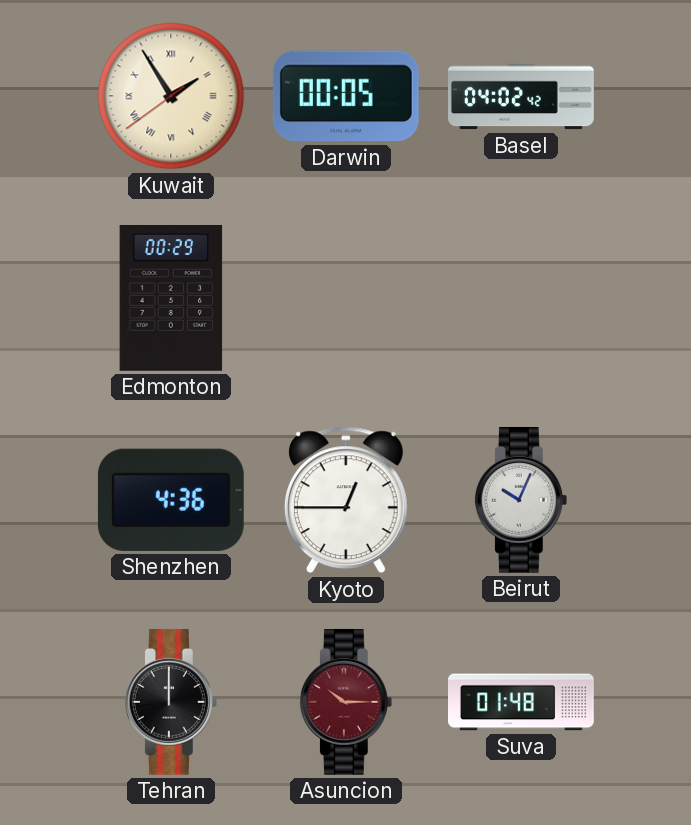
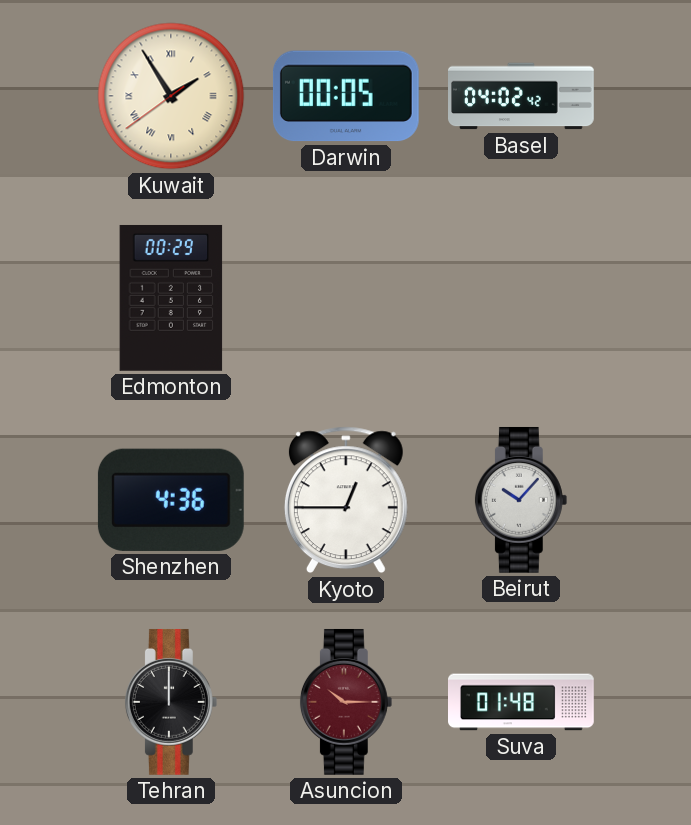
Beirut: 10:04 -> 10:07 (521, 500)
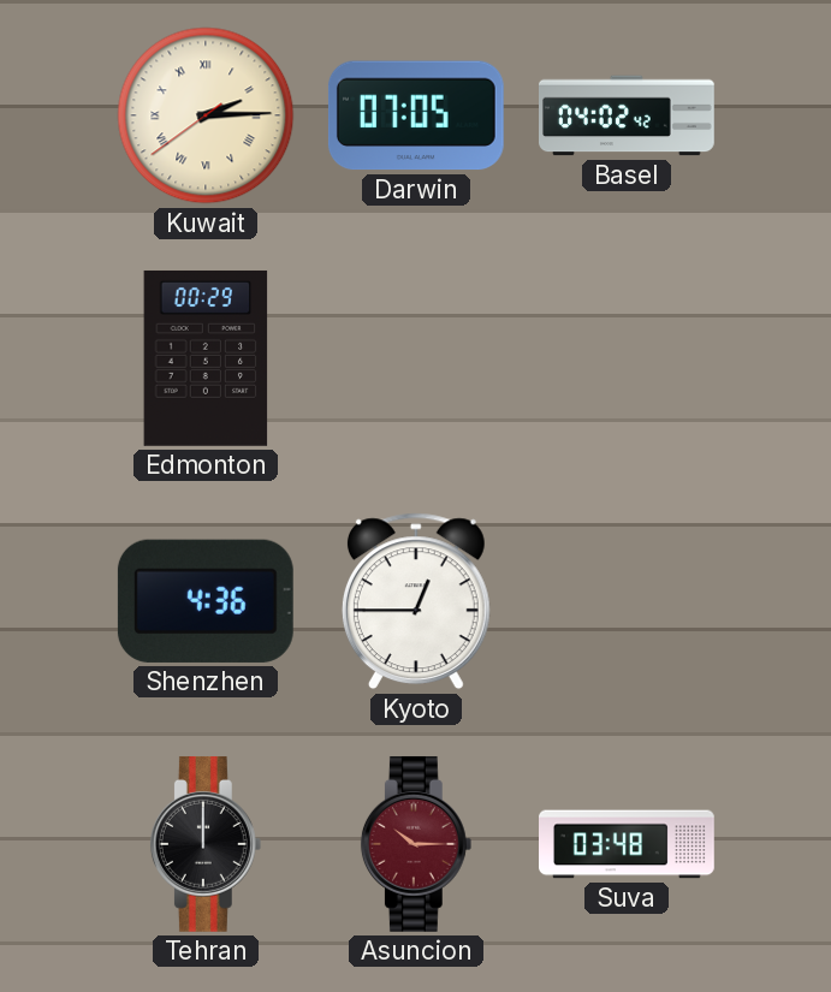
Kuwait: 1:54 -> 2:14 (206, 115)
Darwin: 00:05 -> 07:05 (416, 115)
Beirut: 10:07 -> none (521, 500)
Suva: 01:48 -> 03:48 (628, 844)
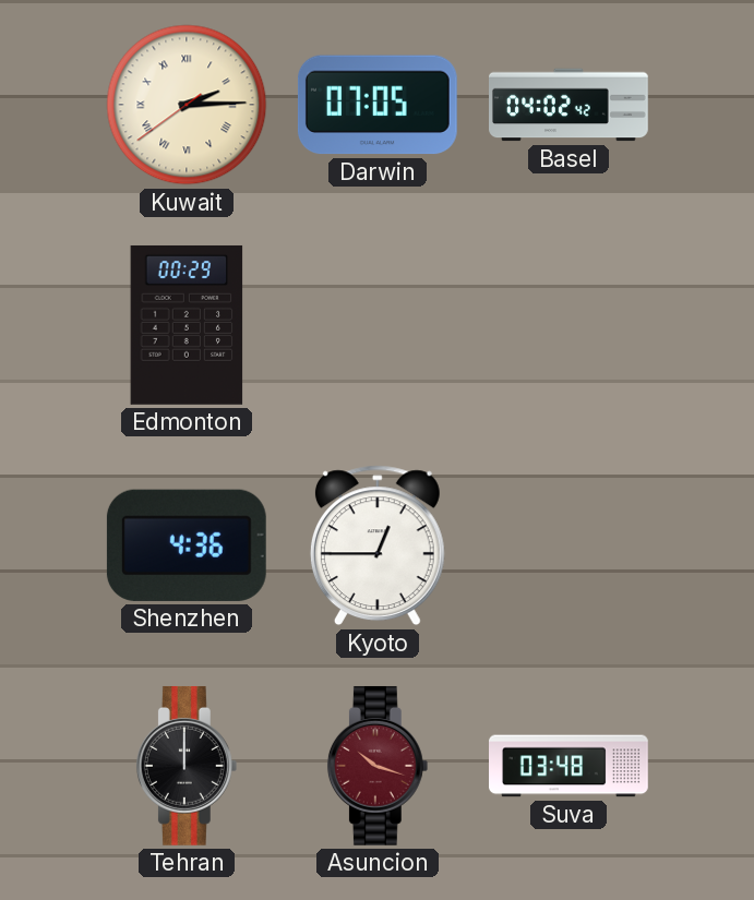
Asuncion: 10:15 -> 10:18 (378, 766)
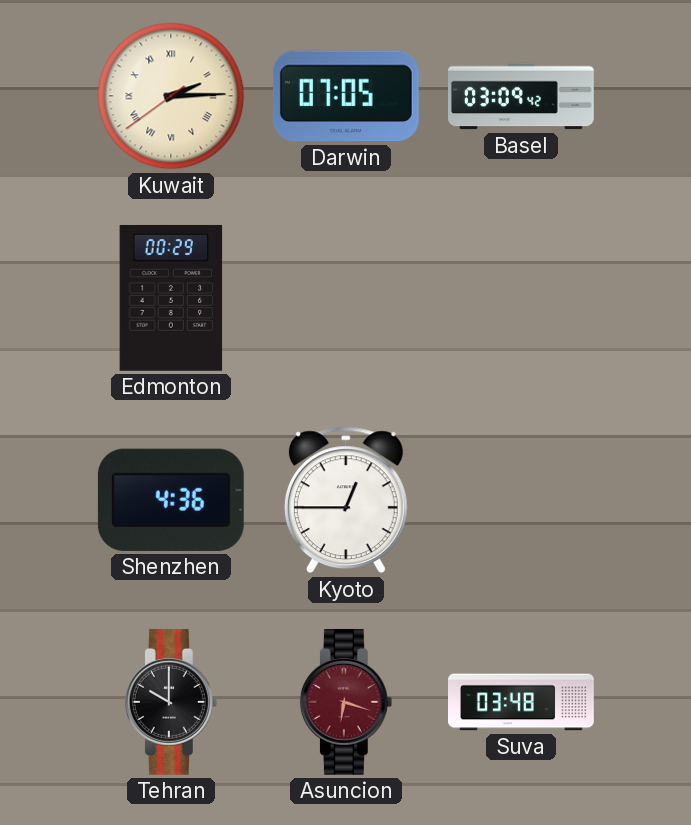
Basel: 04:02 -> 03:09 (522, 96)
Tehran: 12:00 -> 10:00 (171, 702)
Asuncion: 10:18 -> 6:18 (346, 702)
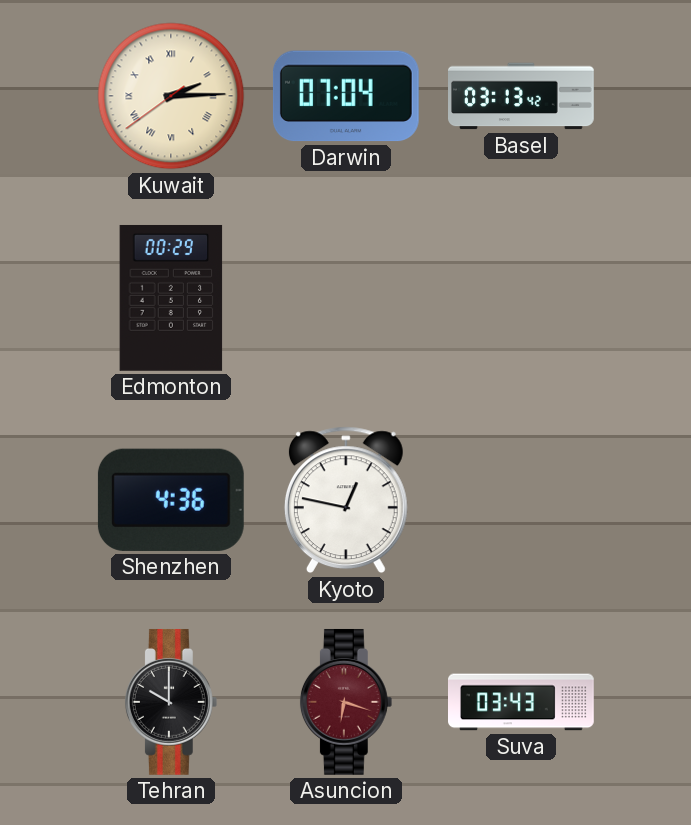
Darwin: 07:05 -> 07:04 (346, 96)
Basel: 03:09 -> 03:13 (522, 96)
Kyoto: 12:45 -> 12:47 (346, 500)
Suva: 03:48 -> 03:43 (522, 702)
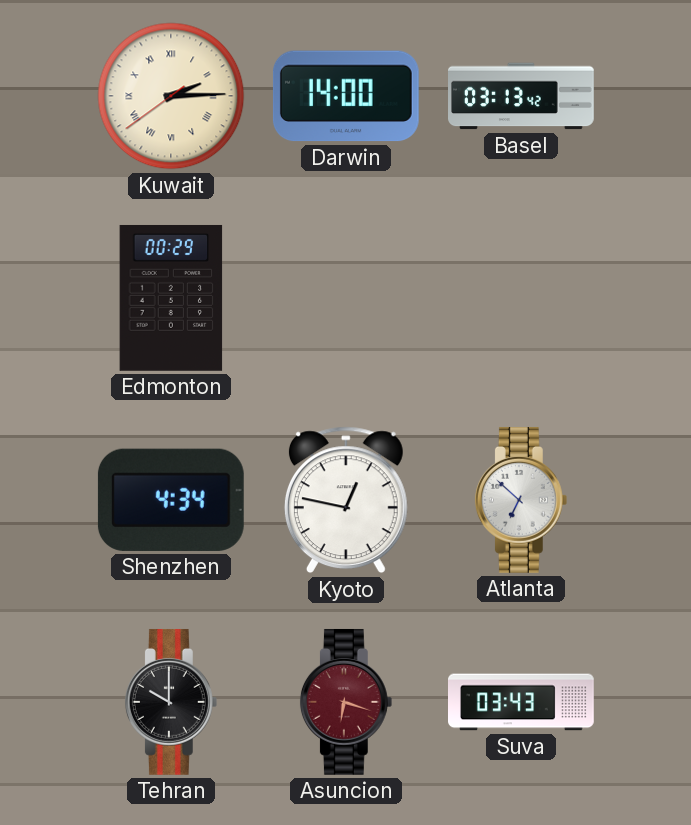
Darwin: 07:04 -> 14:00 (346, 96)
Shenzhen: 4:36 -> 4:34 (171, 500)
Atlanta: none -> 6:52 (521, 500)
